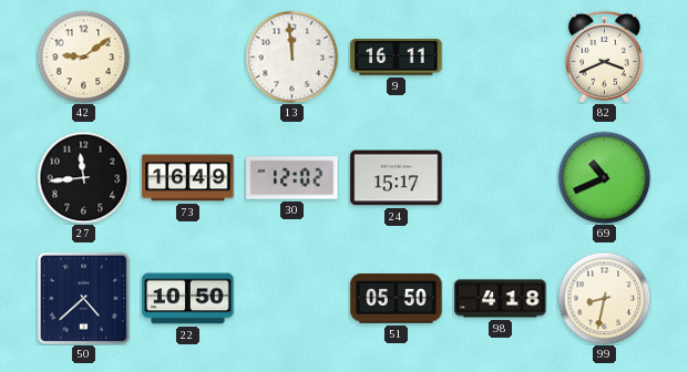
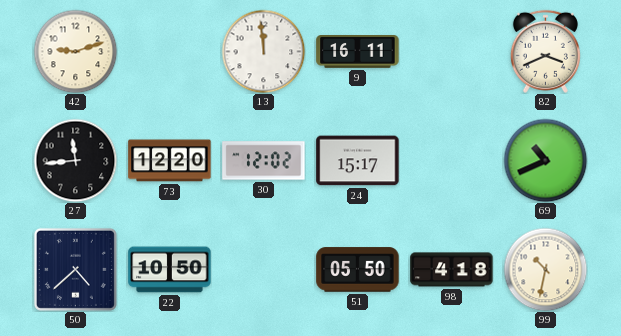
42: 9:09 -> 9:12 (75, 51)
73: 16:49 -> 12:20 (170, 161)
99: 8:32 -> 10:32 (545, 269)
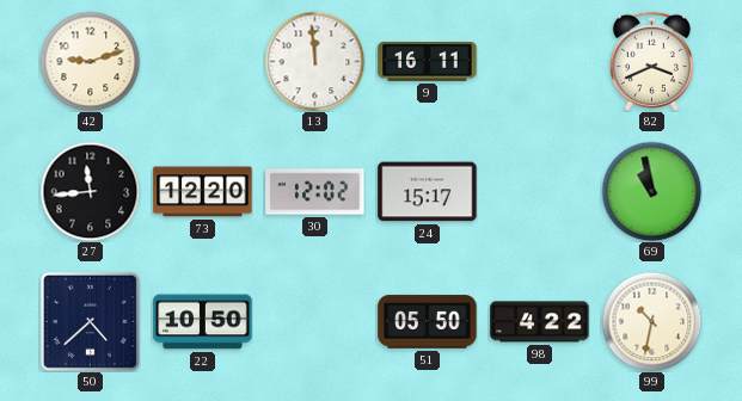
69: 10:41 -> 10:58 (651, 191)
98: 4:18 -> 4:22 (540, 322)
